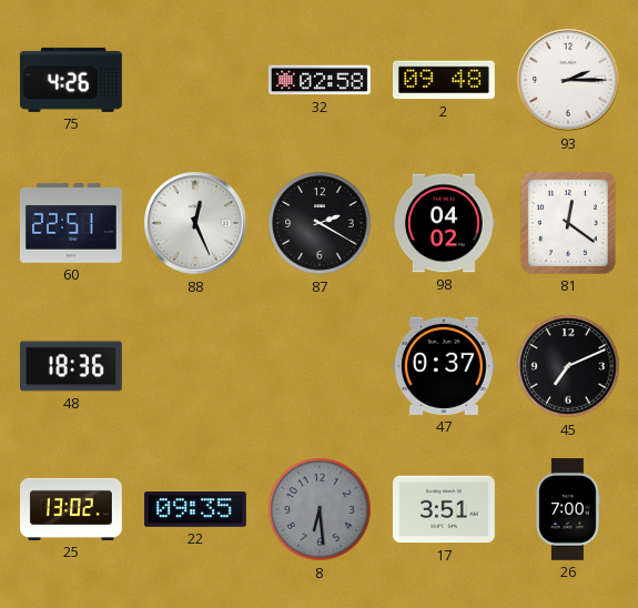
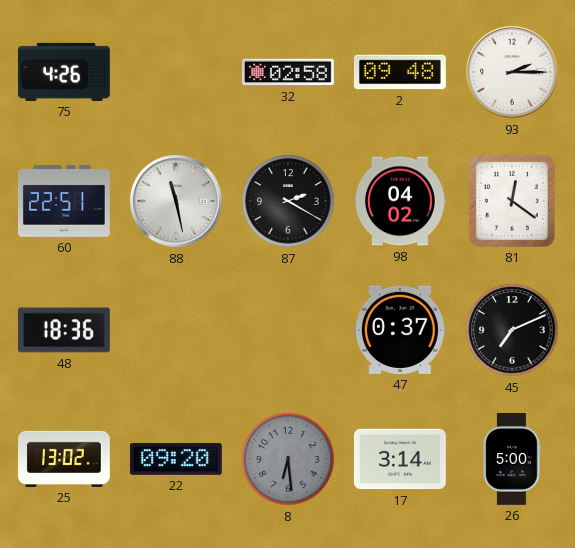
88: 12:26 -> 11:28 (176, 201)
22: 09:35 -> 09:20 (176, 460)
17: 3:51 -> 3:14 (400, 459)
26: 7:00 -> 5:00 (512, 460)
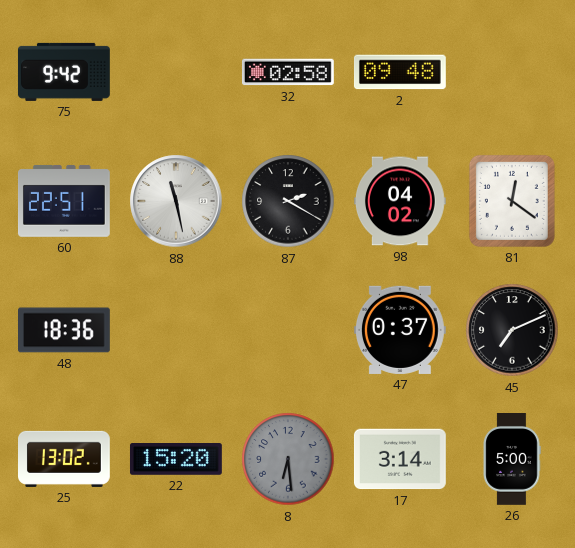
75: 4:26 -> 9:42 (64, 72)
93: 2:15 -> none (512, 72)
22: 09:20 -> 15:20 (176, 460)
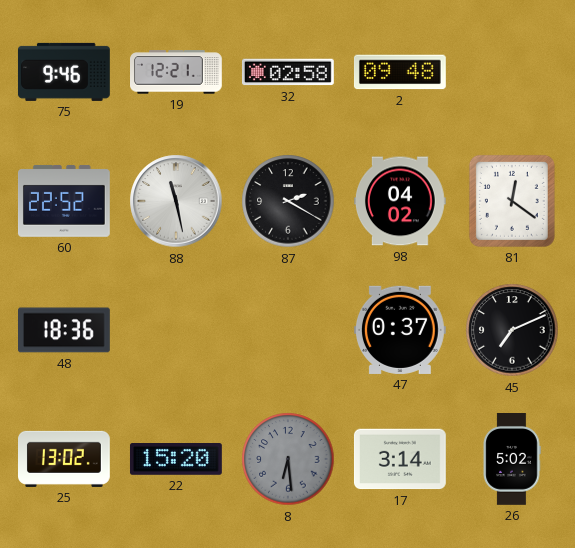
75: 9:42 -> 9:46 (64, 72)
19: none -> 12:21 (177, 72)
60: 22:51 -> 22:52 (65, 201)
26: 5:00 -> 5:02 (512, 460)
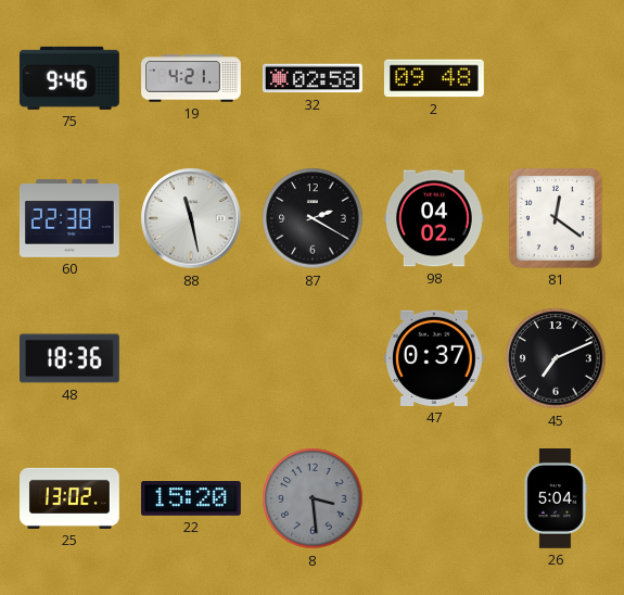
19: 12:21 -> 4:21 (192, 78)
60: 22:52 -> 22:38 (71, 218)
8: 6:29 -> 3:29 (313, 498)
17: 3:14 -> none (400, 459)
26: 5:02 -> 5:04 (556, 499)
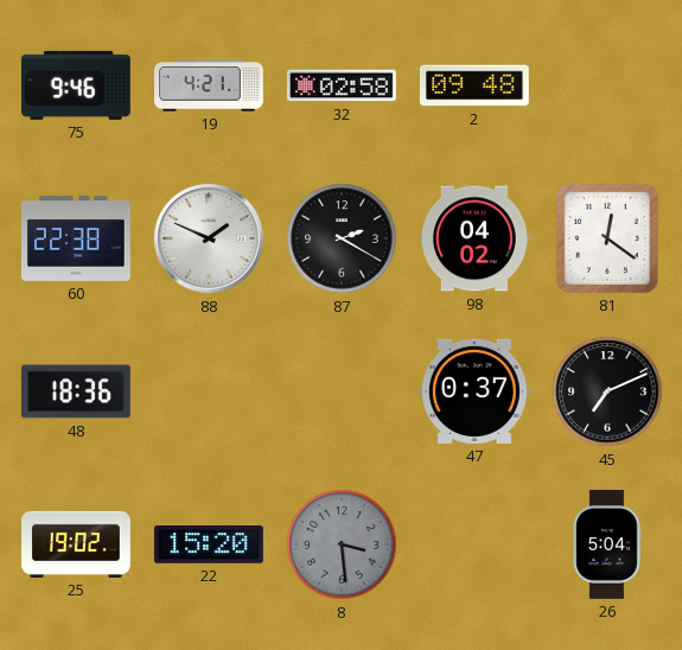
88: 11:28 -> 1:49 (209, 238)
25: 13:02 -> 19:02 (77, 544)
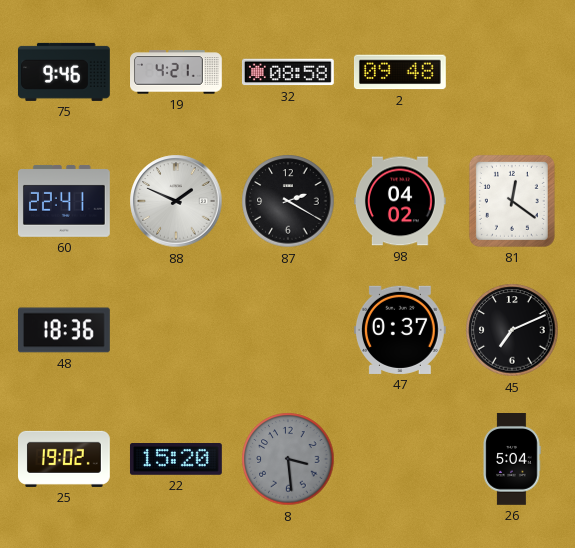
32: 02:58 -> 08:58 (288, 72)
60: 22:38 -> 22:41 (65, 201)
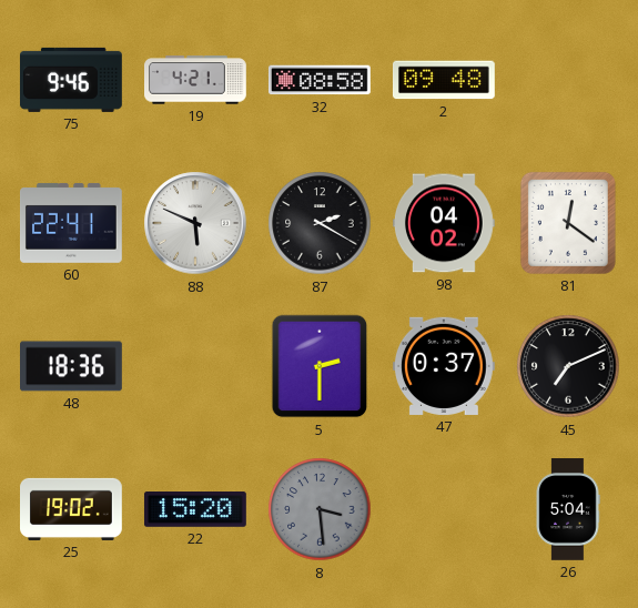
88: 1:49 -> 5:49 (195, 223)
5: none -> 2:30 (320, 366)
